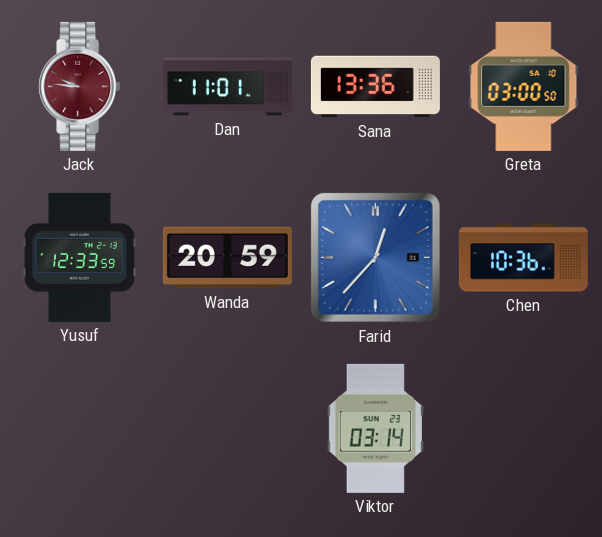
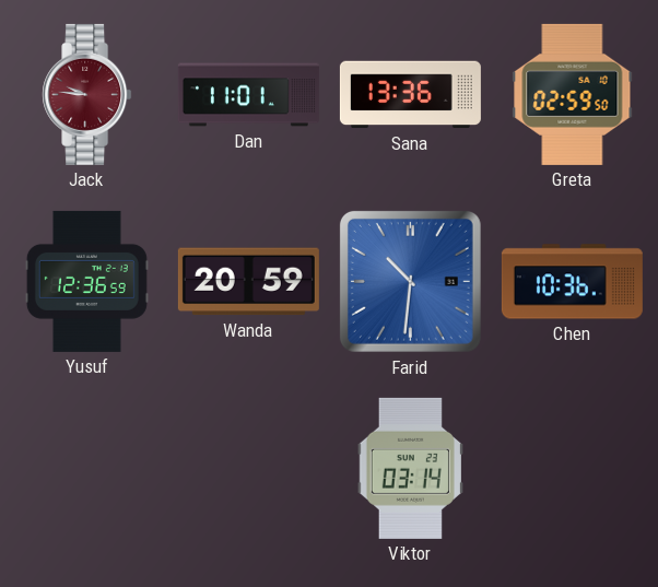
Greta: 03:00 -> 02:59 (573, 94)
Yusuf: 12:33 -> 12:36 (86, 281)
Farid: 12:37 -> 10:31 (410, 281)
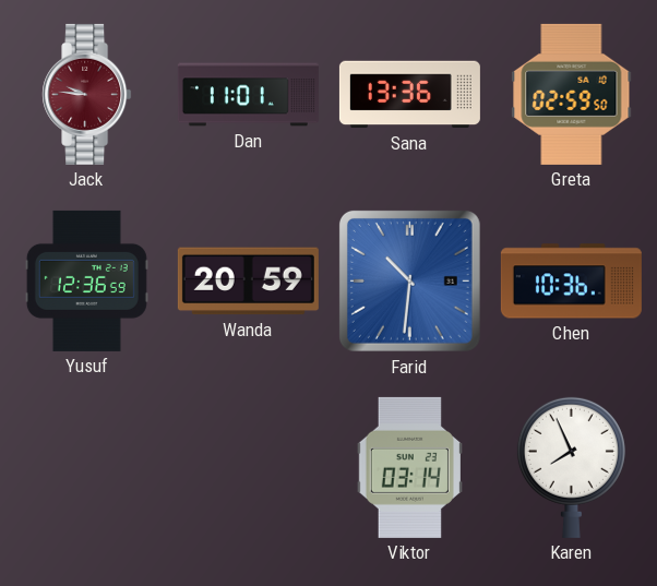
Karen: none -> 7:56 (571, 467)
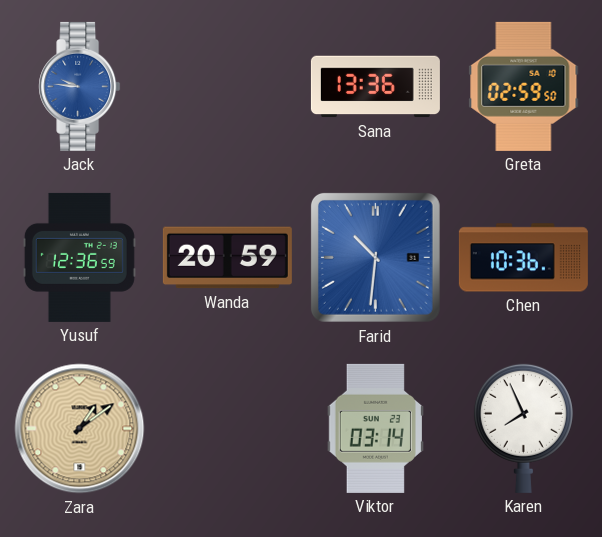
Jack dial: burgundy -> blue (80, 86)
Dan: 11:01 -> none (248, 95)
Zara: none -> 1:09 (80, 429)
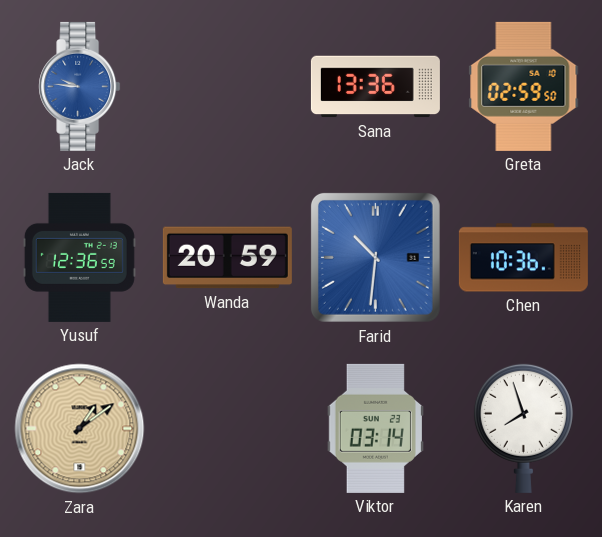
Karen: 7:56 -> 7:57 (523, 428)
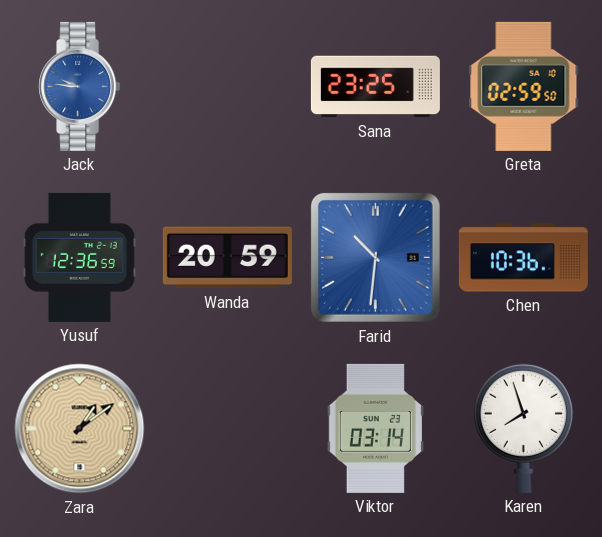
Sana: 13:36 -> 23:25 (375, 87)
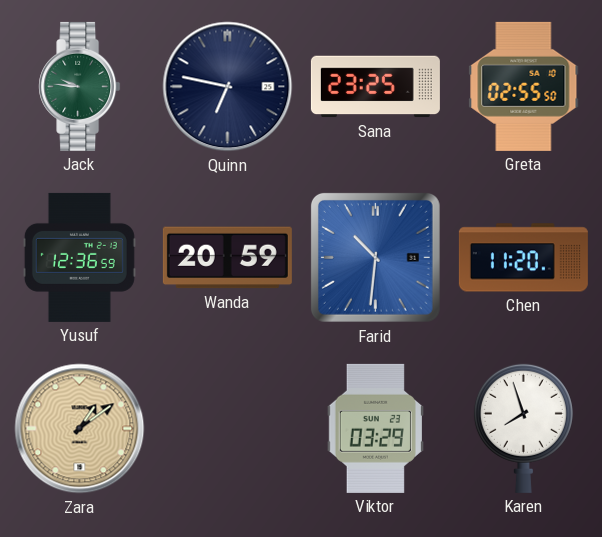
Jack dial: blue -> green (80, 86)
Quinn: none -> 6:47 (228, 87)
Greta: 02:59 -> 02:55 (524, 86)
Chen: 10:36 -> 11:20 (523, 258)
Viktor: 03:14 -> 03:29 (375, 428)
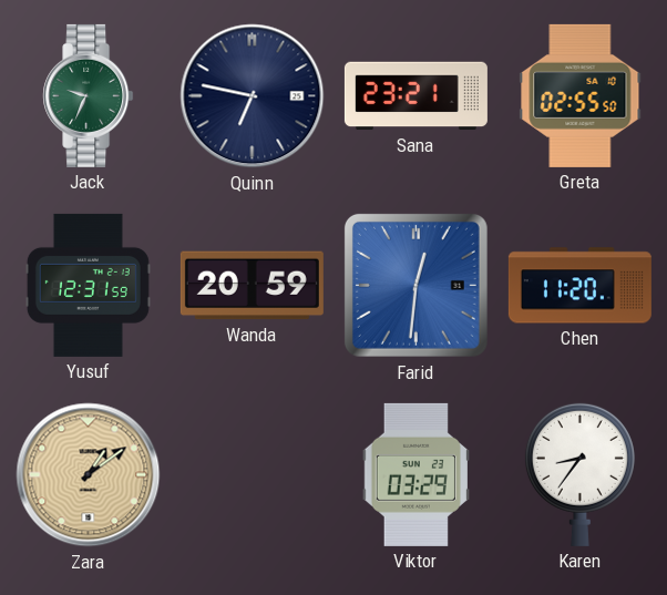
Jack: 9:46 -> 9:34 (89, 95)
Sana: 23:25 -> 23:21 (415, 96)
Yusuf: 12:36 -> 12:31 (88, 285)
Farid: 10:31 -> 12:31 (415, 285)
Karen: 7:57 -> 8:36 (579, 474)
